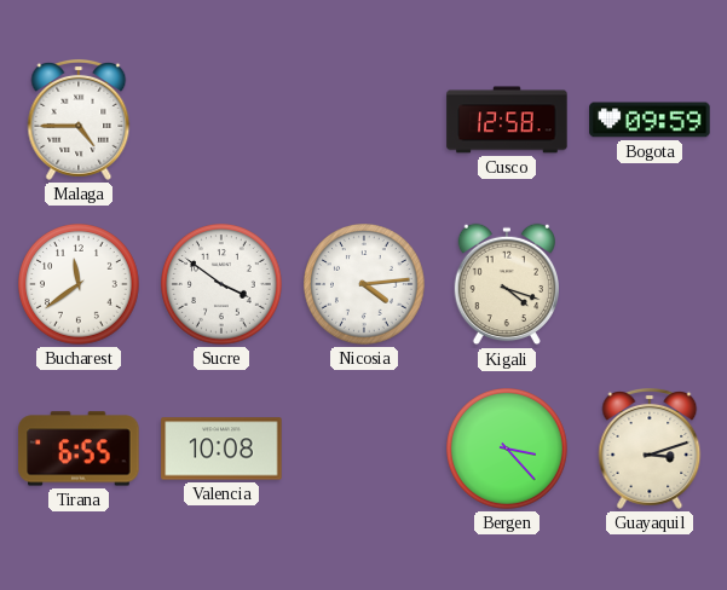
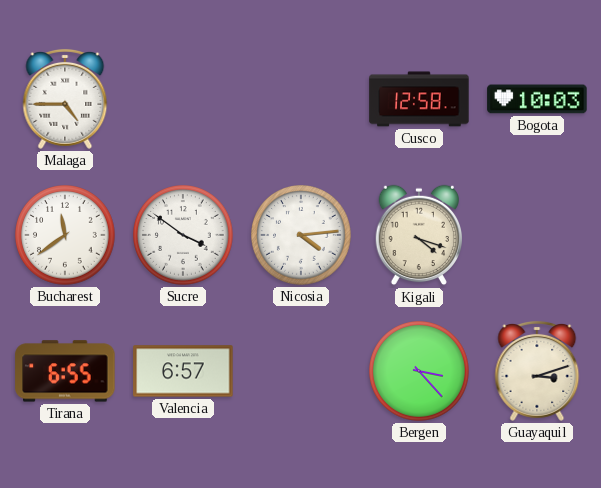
Bogota: 09:59 -> 10:03 (537, 99)
Valencia: 10:08 -> 6:57 (183, 371)
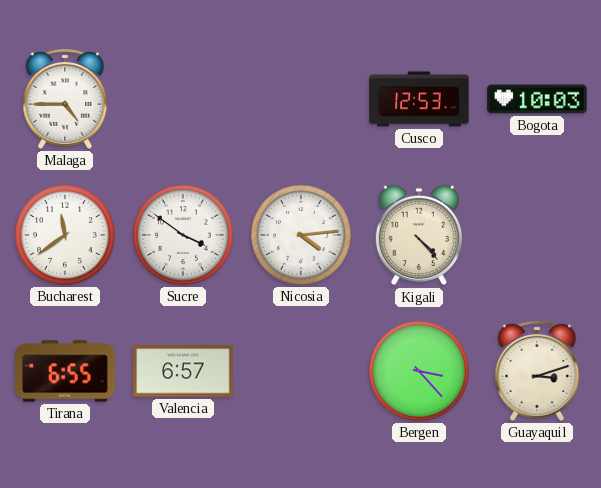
Cusco: 12:58 -> 12:53 (419, 99)
Kigali: 4:18 -> 4:23 (418, 235)
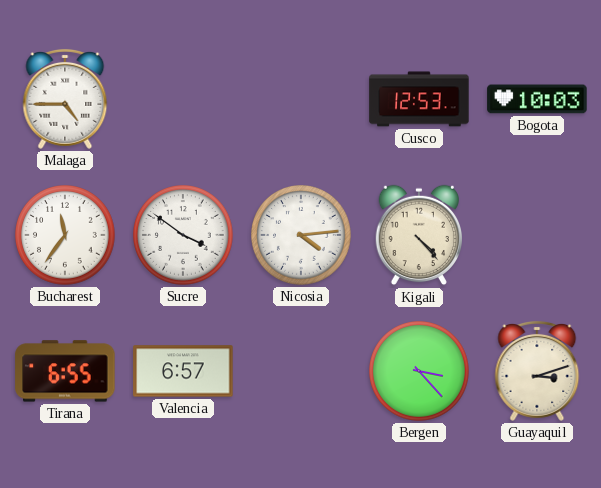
Bucharest: 11:39 -> 11:36 (66, 236)
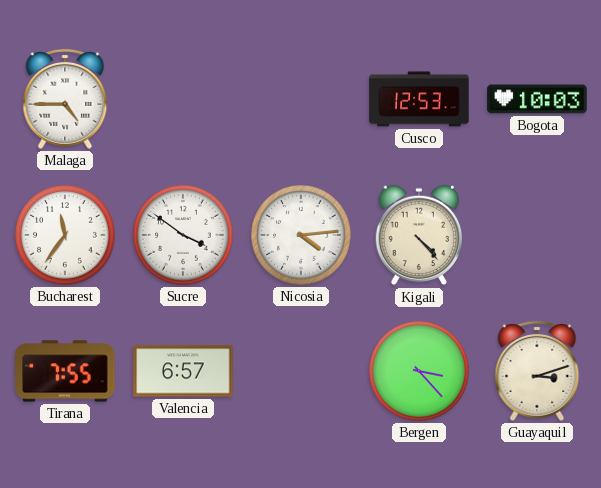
Tirana: 6:55 -> 7:55 (65, 371)
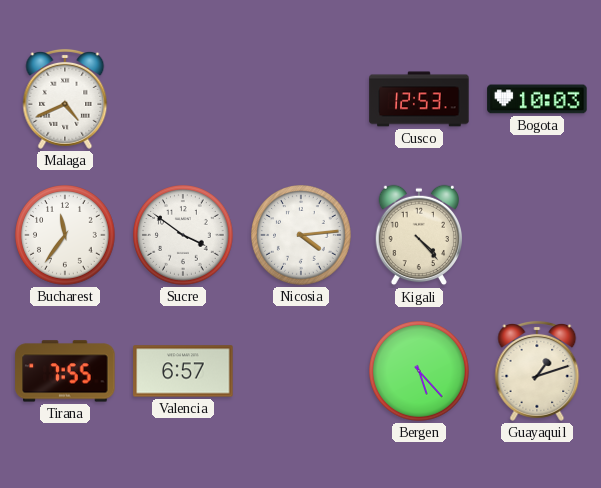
Malaga: 4:45 -> 4:41 (65, 99)
Bergen: 3:23 -> 5:23 (420, 372)
Guayaquil: 3:12 -> 1:12 (537, 371)
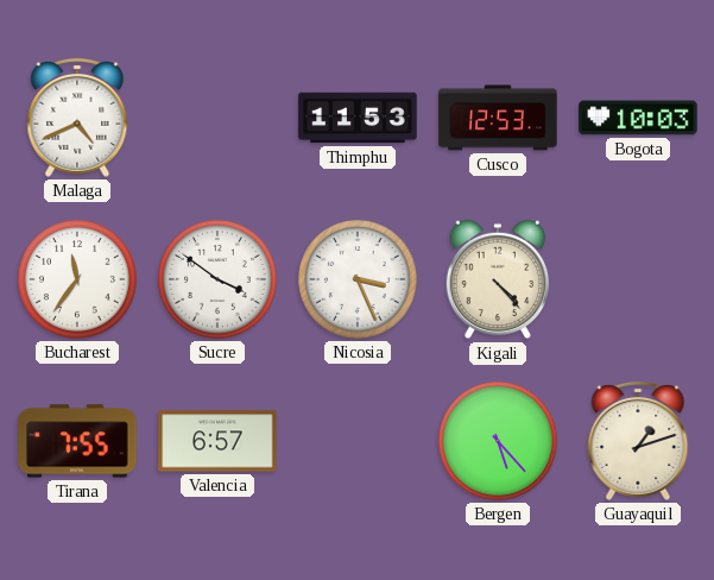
Thimphu: none -> 11:53 (358, 118)
Nicosia: 4:14 -> 3:26 (359, 280)
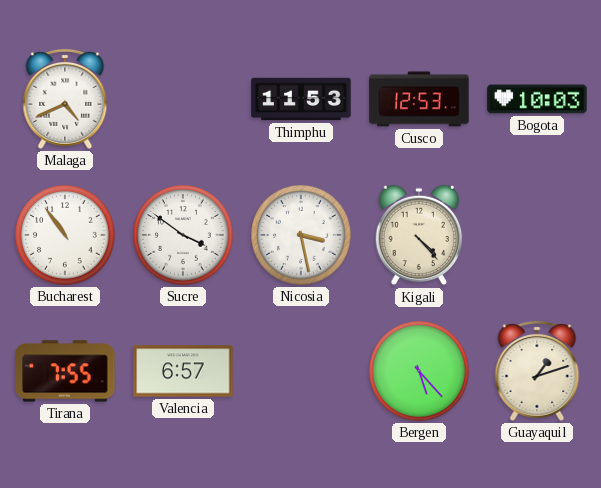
Bucharest: 11:36 -> 10:54 (66, 236)
Nicosia: 3:26 -> 3:28 (302, 236)
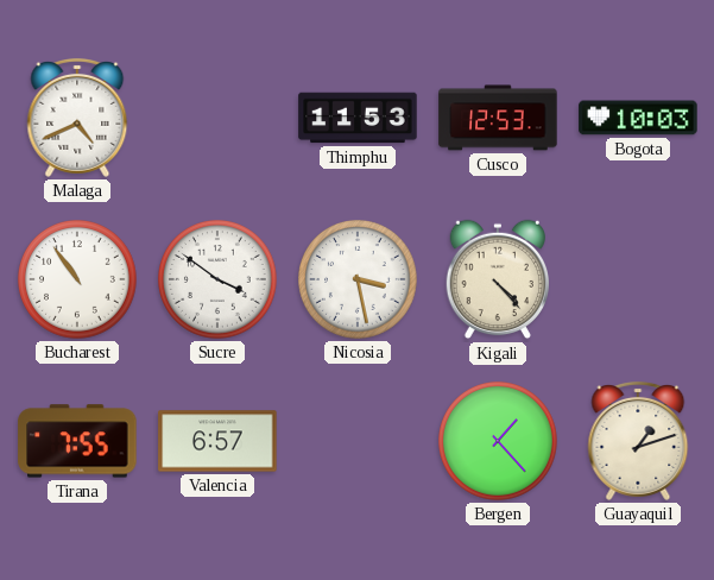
Bergen: 5:23 -> 1:23 (499, 442)
